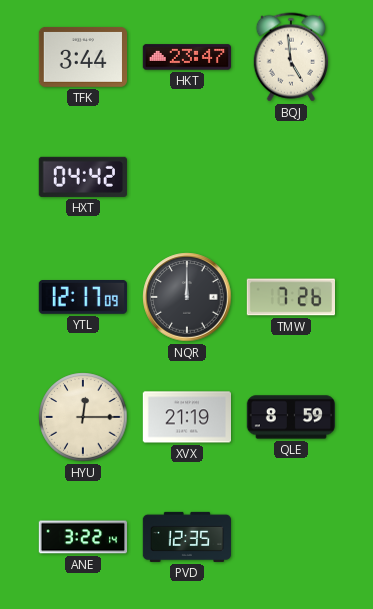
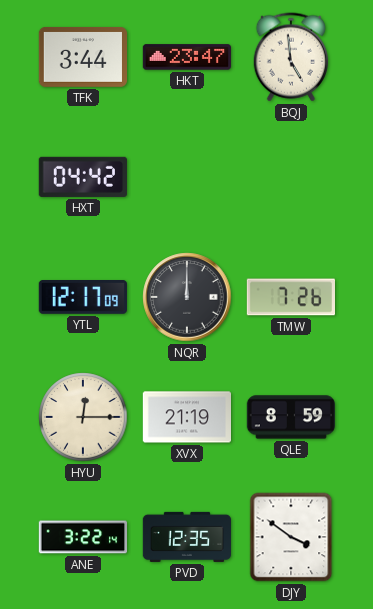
DJY: none -> 3:51 (291, 537)
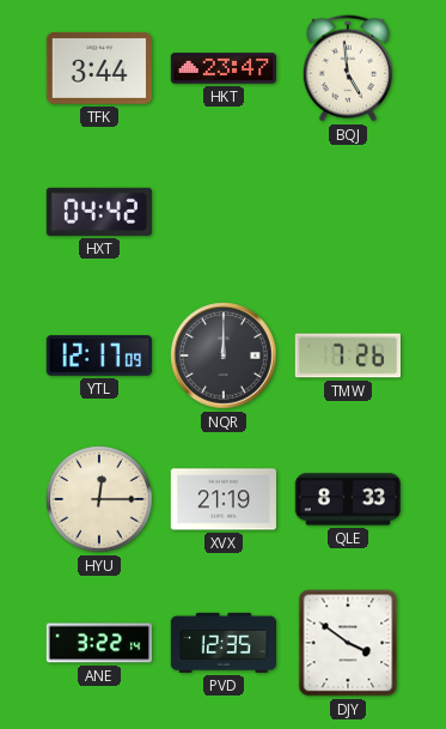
QLE: 8:59 -> 8:33 (347, 499)
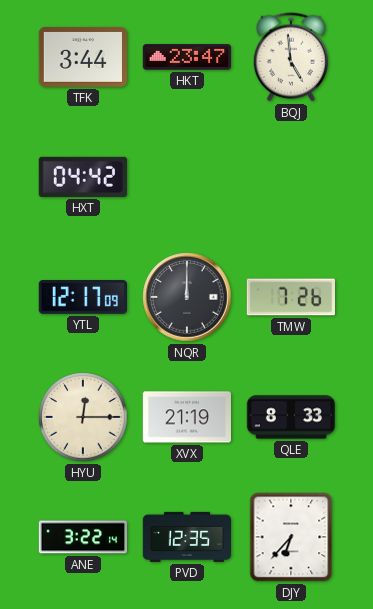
DJY: 3:51 -> 6:37 (291, 537)
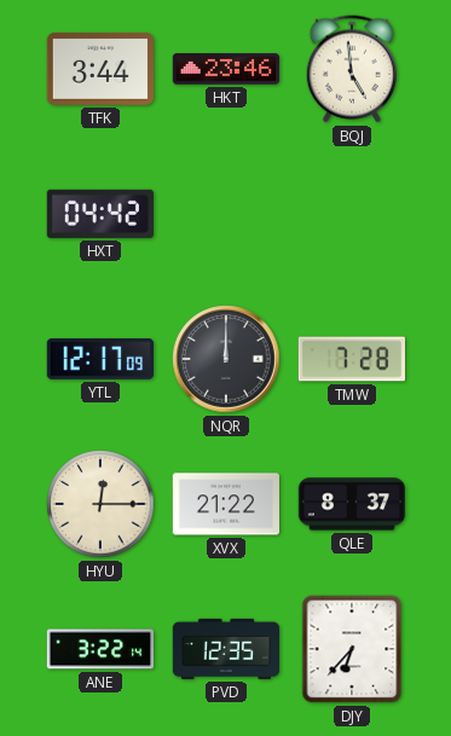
HKT: 23:47 -> 23:46 (225, 69)
TMW: 7:26 -> 7:28 (351, 359)
XVX: 21:19 -> 21:22 (225, 504)
QLE: 8:33 -> 8:37 (351, 504)
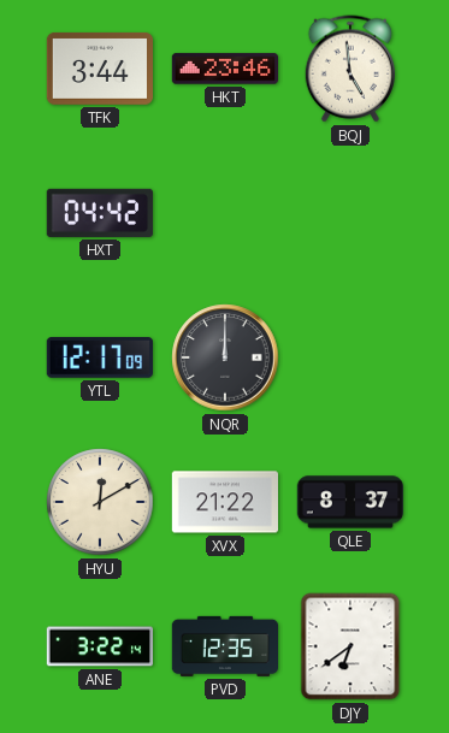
TMW: 7:28 -> none (351, 359)
HYU: 12:15 -> 12:10 (100, 502)
DJY: 6:37 -> 6:39 (350, 646)
